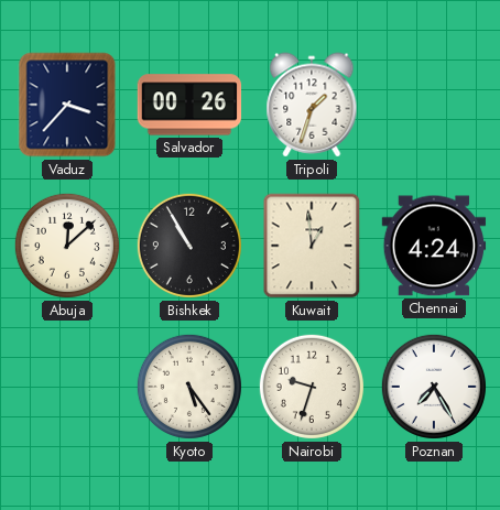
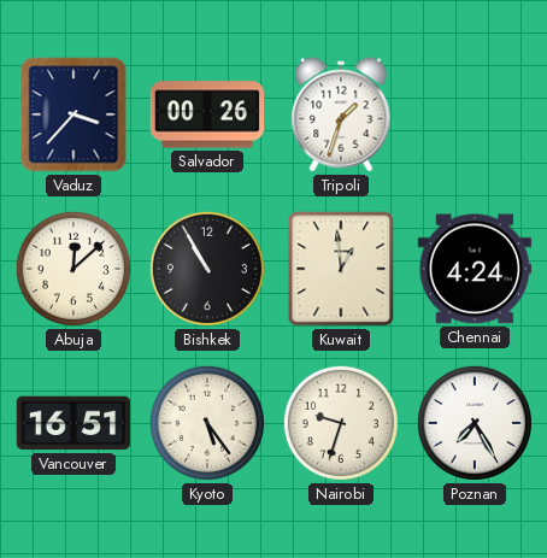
Vancouver: none -> 16:51 (73, 423)
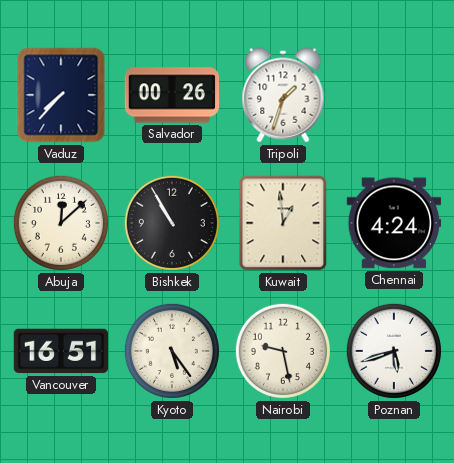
Vaduz: 3:37 -> 7:37 (61, 95)
Nairobi: 9:33 -> 9:28 (283, 351)
Poznan: 7:25 -> 5:42 (394, 351)
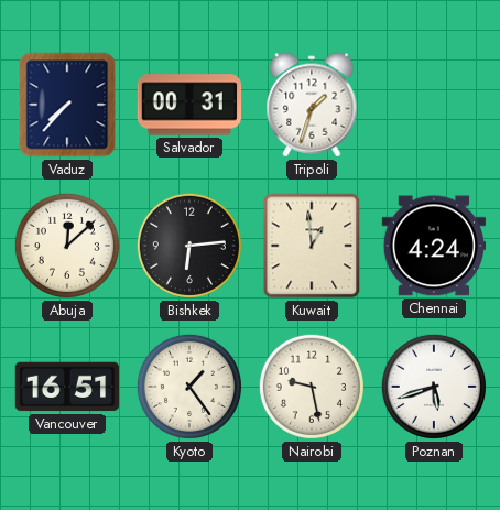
Salvador: 00:26 -> 00:31 (189, 105)
Bishkek: 10:55 -> 6:14 (189, 246)
Kyoto: 5:24 -> 1:24 (189, 387)
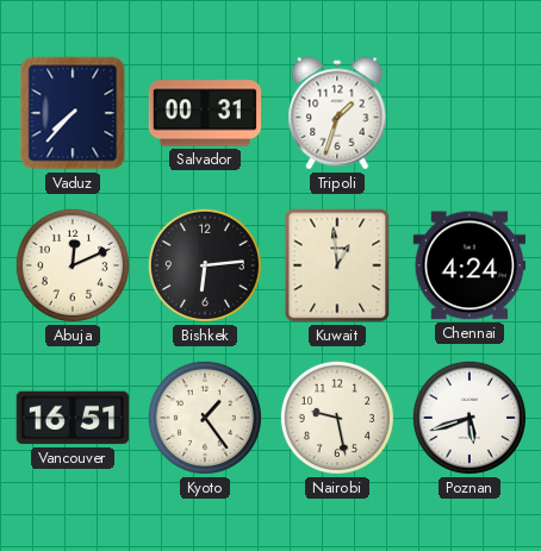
Abuja: 12:08 -> 12:11 (73, 265)
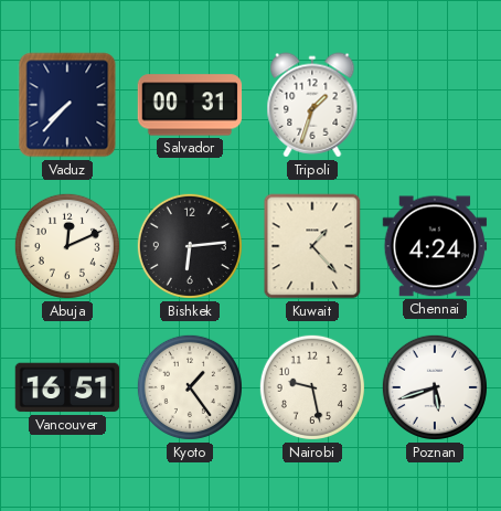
Kuwait: 12:59 -> 1:23 (312, 246)
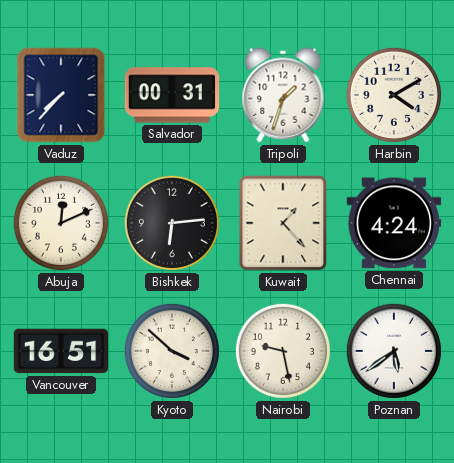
Harbin: none -> 4:10 (394, 95)
Kyoto: 1:24 -> 3:52 (172, 351)
Poznan: 5:42 -> 5:39 (394, 351)
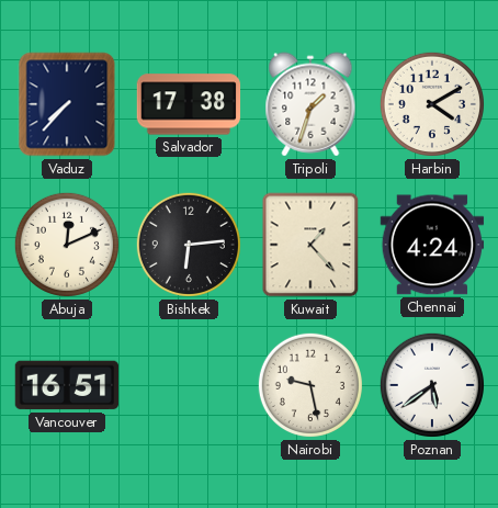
Salvador: 00:31 -> 17:38 (189, 104)
Kyoto: 3:52 -> none (172, 351)
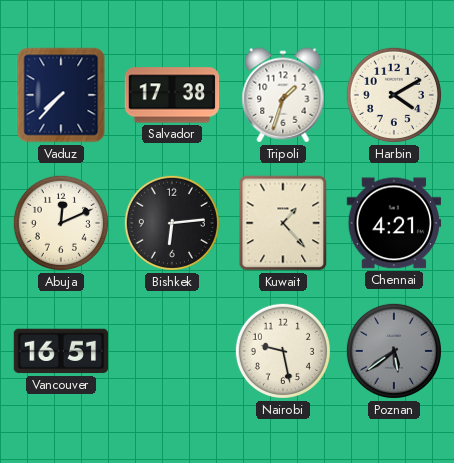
Chennai: 4:24 -> 4:21 (394, 223)
Poznan dial: white -> grey (394, 351)
